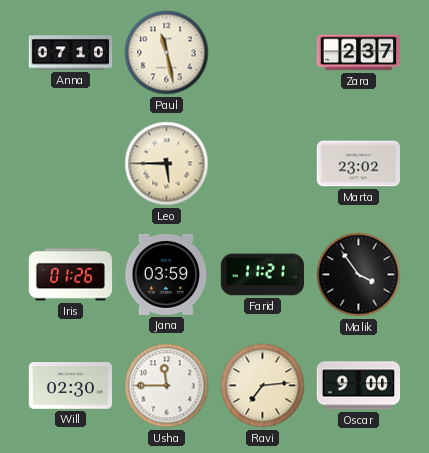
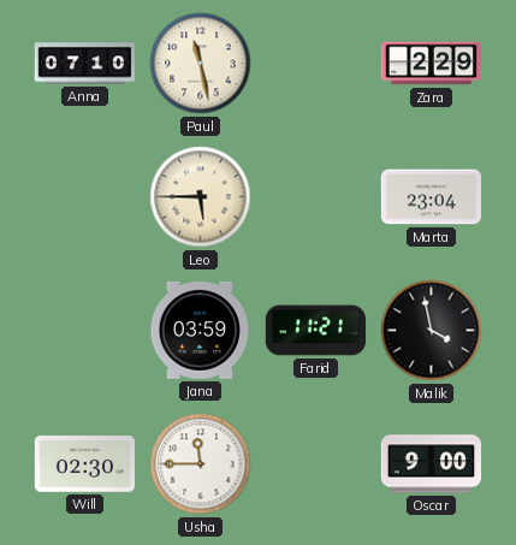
Zara: 2:37 -> 2:29 (432, 64)
Marta: 23:02 -> 23:04 (431, 197)
Iris: 01:26 -> none (71, 275)
Malik: 3:54 -> 3:58 (432, 331)
Ravi: 7:14 -> none (263, 386)
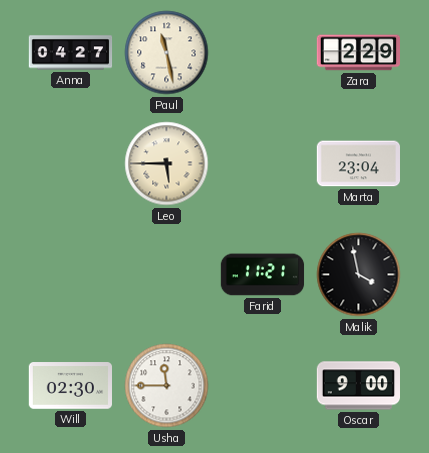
Anna: 07:10 -> 04:27 (71, 53)
Jana: 03:59 -> none (200, 330)
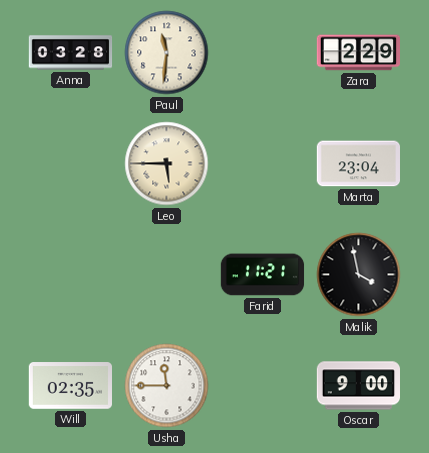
Anna: 04:27 -> 03:28 (71, 53)
Paul: 11:28 -> 11:31 (167, 53)
Will: 02:30 -> 02:35 (70, 386)
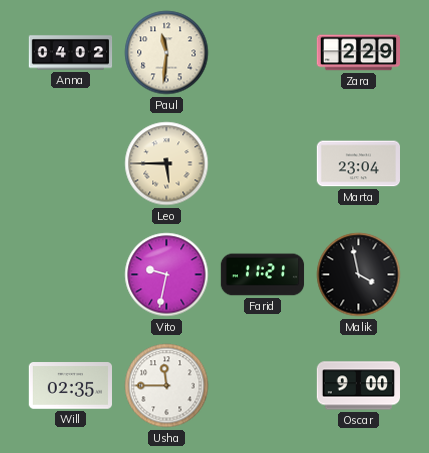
Anna: 03:28 -> 04:02 (71, 53)
Vito: none -> 9:32 (167, 275)
